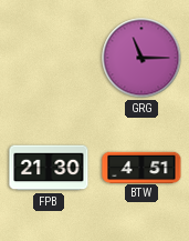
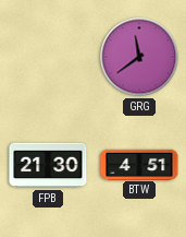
GRG: 11:15 -> 11:39 (139, 57)
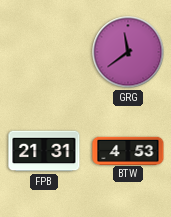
FPB: 21:30 -> 21:31 (44, 151)
BTW: 4:51 -> 4:53 (128, 150)
